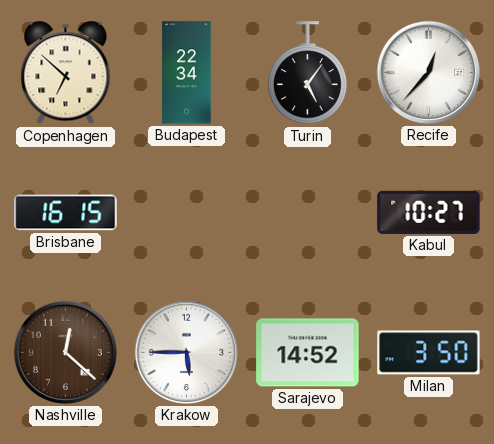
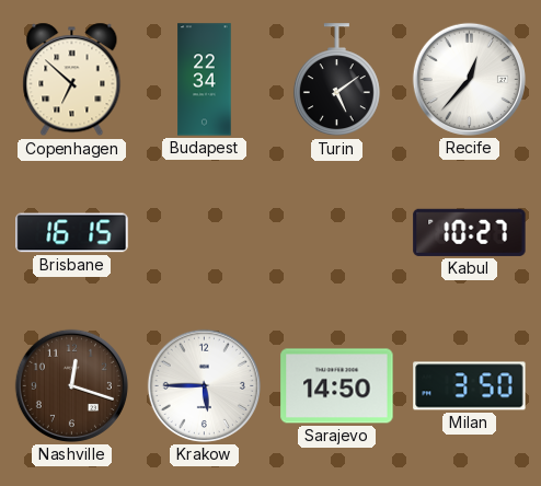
Turin: 5:06 -> 5:09 (336, 80)
Nashville: 12:22 -> 12:18 (71, 385)
Sarajevo: 14:52 -> 14:50 (337, 386)
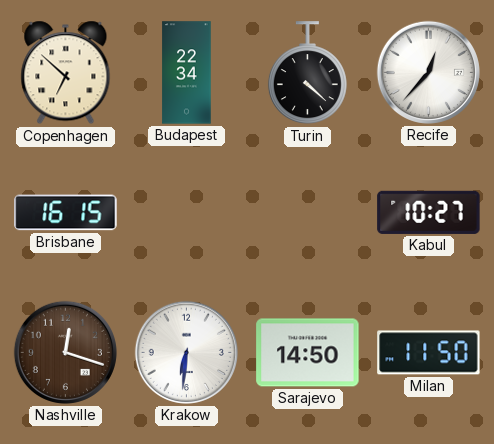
Turin: 5:09 -> 4:22 (307, 73)
Krakow: 5:45 -> 6:31 (186, 352)
Milan: 3:50 -> 11:50 (429, 353)
